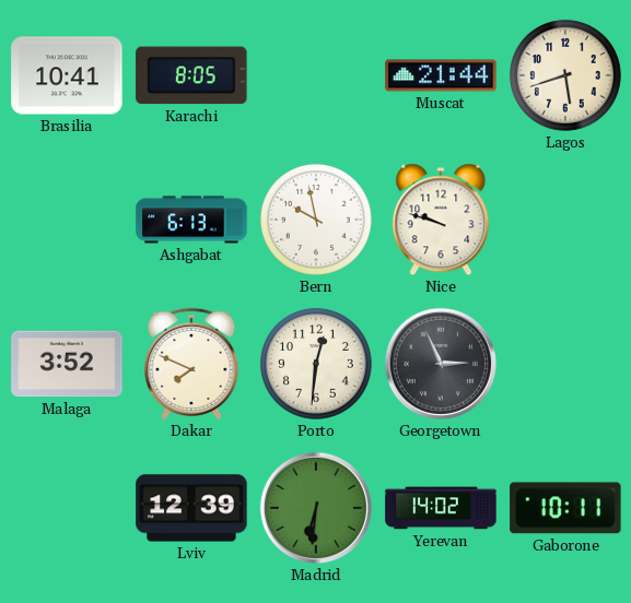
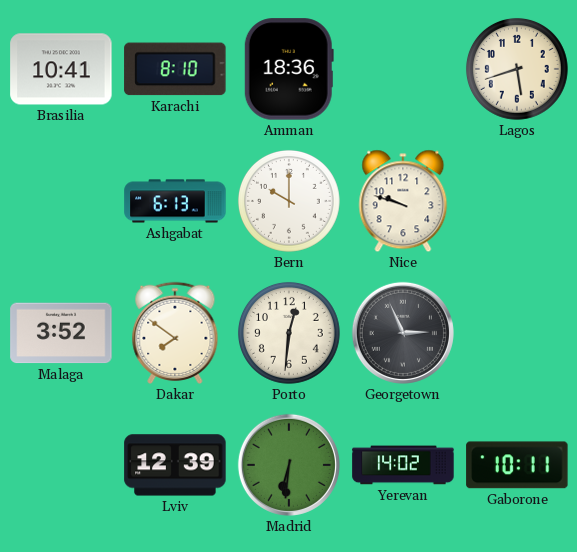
Karachi: 8:05 -> 8:10 (175, 69)
Amman: none -> 18:36 (289, 69)
Muscat: 21:44 -> none (441, 75)
Bern: 9:58 -> 10:00 (289, 201)
Dakar: 7:49 -> 7:51 (175, 333)
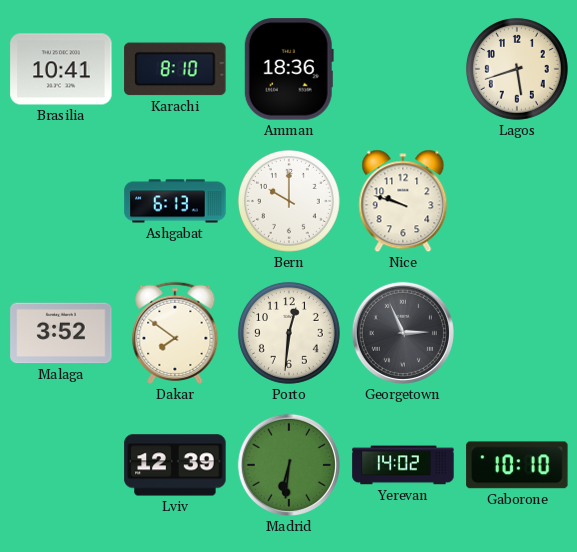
Gaborone: 10:11 -> 10:10 (517, 465)
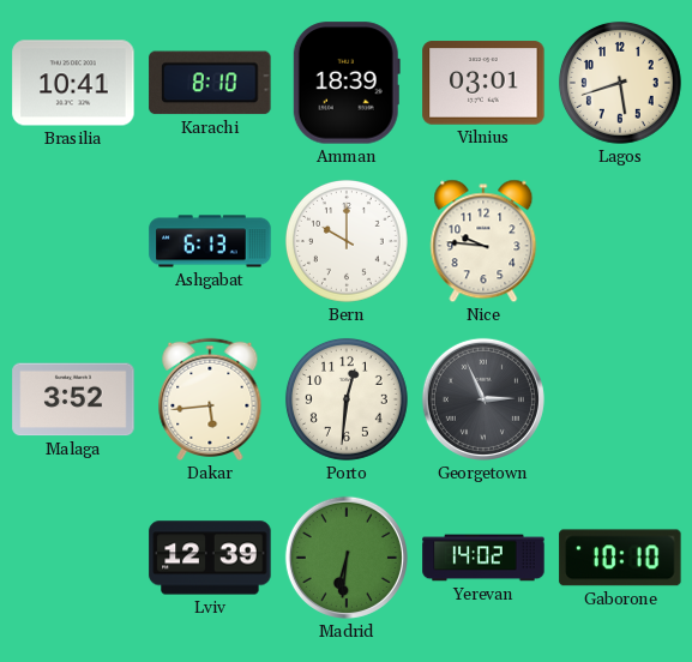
Amman: 18:36 -> 18:39 (347, 83)
Vilnius: none -> 03:01 (483, 83)
Nice: 9:48 -> 9:46 (483, 241)
Dakar: 7:51 -> 5:44 (210, 399)
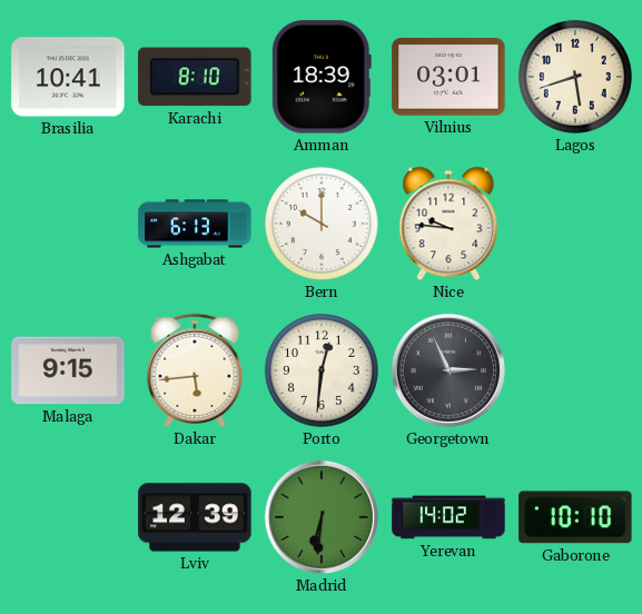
Malaga: 3:52 -> 9:15 (68, 370)
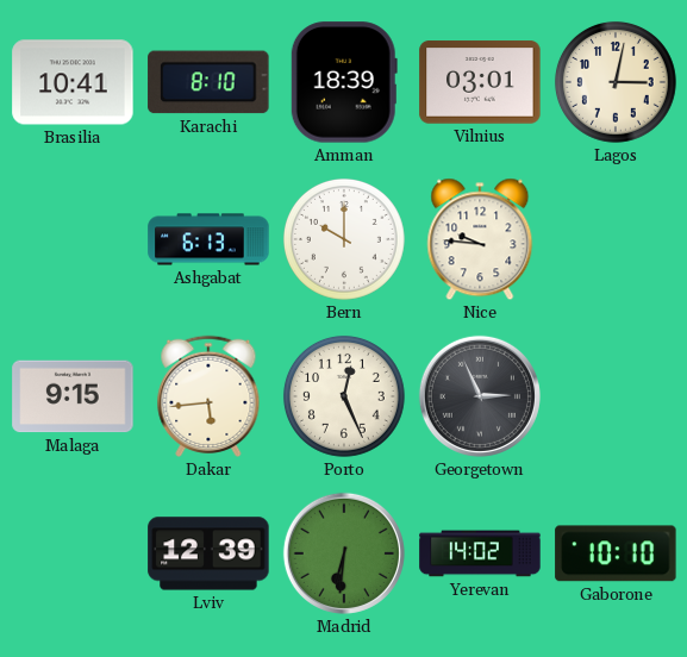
Lagos: 5:42 -> 3:02 (616, 82)
Porto: 12:31 -> 12:26 (344, 396)
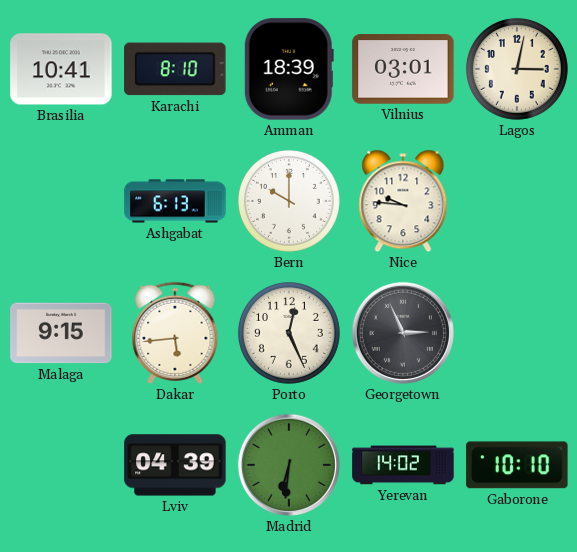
Lviv: 12:39 -> 04:39 (175, 465)
